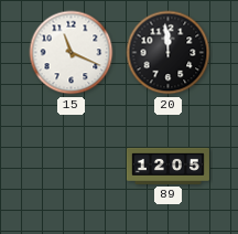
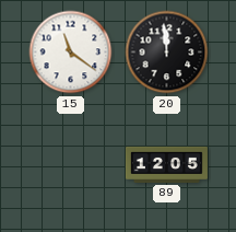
15: 11:19 -> 11:21 (71, 53)
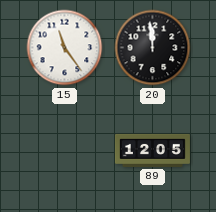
15: 11:21 -> 11:24 (65, 48)
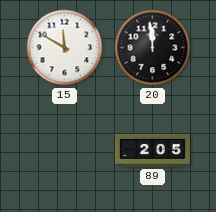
15: 11:24 -> 11:50 (65, 48)
89: 12:05 -> 2:05 (152, 150)
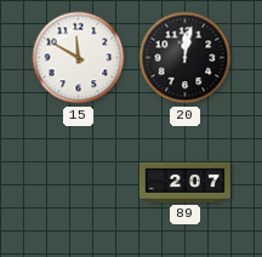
20: 11:59 -> 12:02 (186, 58)
89: 2:05 -> 2:07 (184, 182)
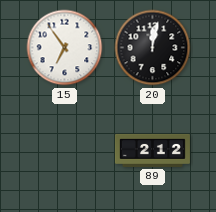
15: 11:50 -> 6:54 (65, 48)
89: 2:07 -> 2:12 (152, 150)
